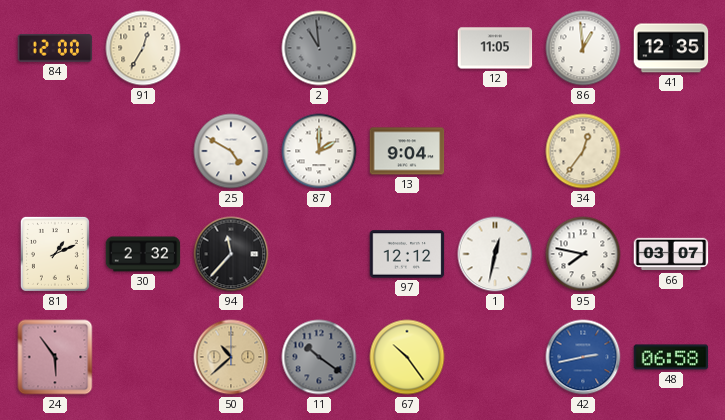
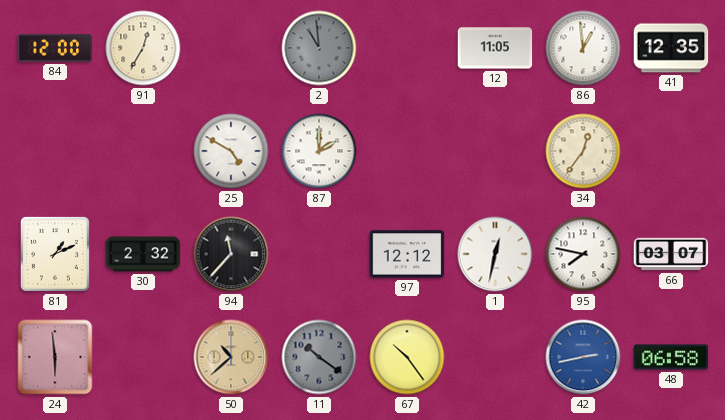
13: 9:04 -> none (407, 151)
24: 5:54 -> 5:59 (55, 357)
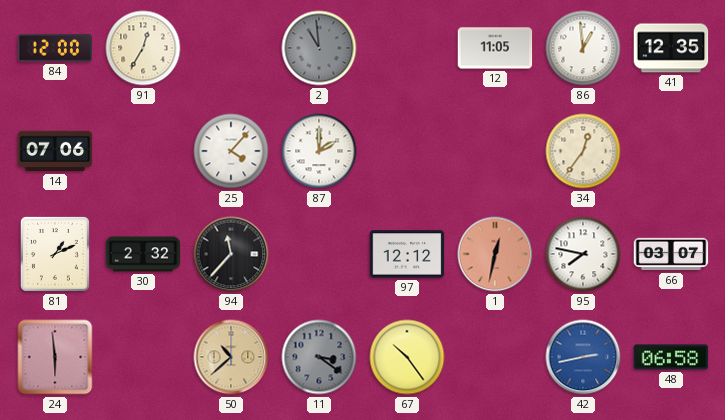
14: none -> 07:06 (55, 151)
25: 4:50 -> 4:07 (231, 151)
1 dial: white -> salmon (495, 254)
11: 10:21 -> 3:21 (319, 357)
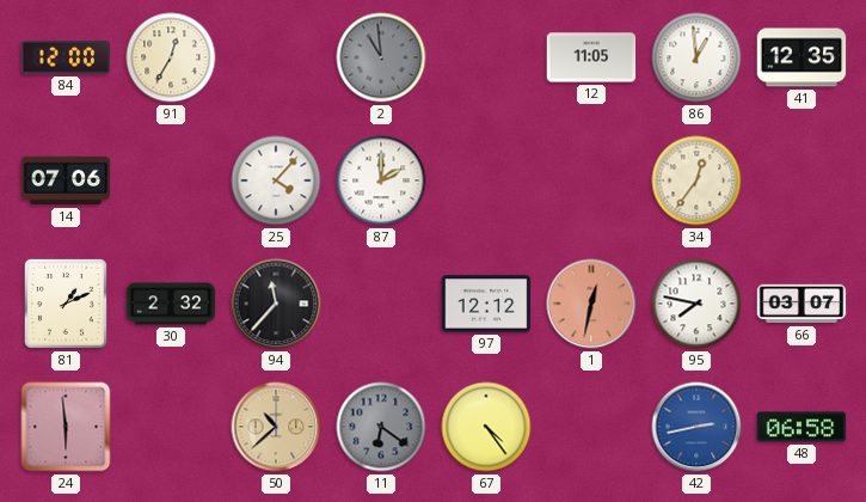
11: 3:21 -> 6:21 (381, 427)
67: 10:24 -> 4:24 (486, 427)
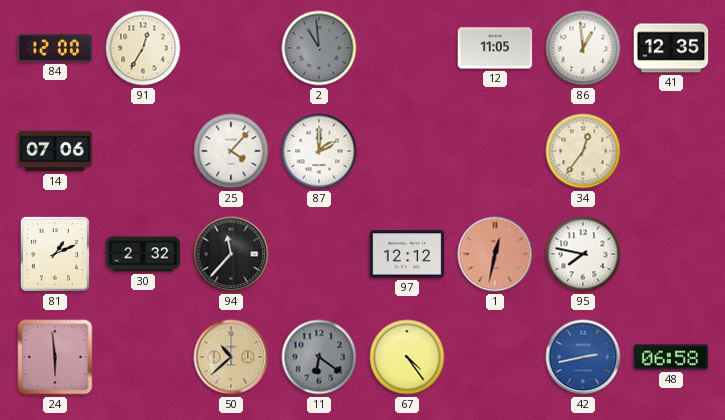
66: 03:07 -> none (801, 304)
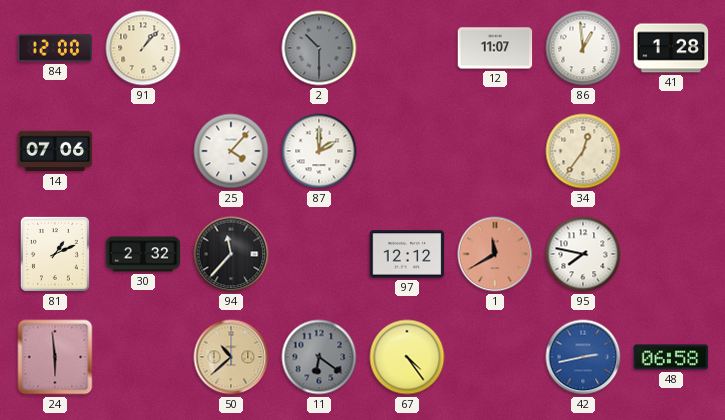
91: 12:35 -> 1:07 (143, 48)
2: 10:59 -> 10:30 (319, 48)
12: 11:05 -> 11:07 (495, 48)
41: 12:35 -> 1:28 (671, 48)
1: 12:32 -> 11:40 (495, 254)
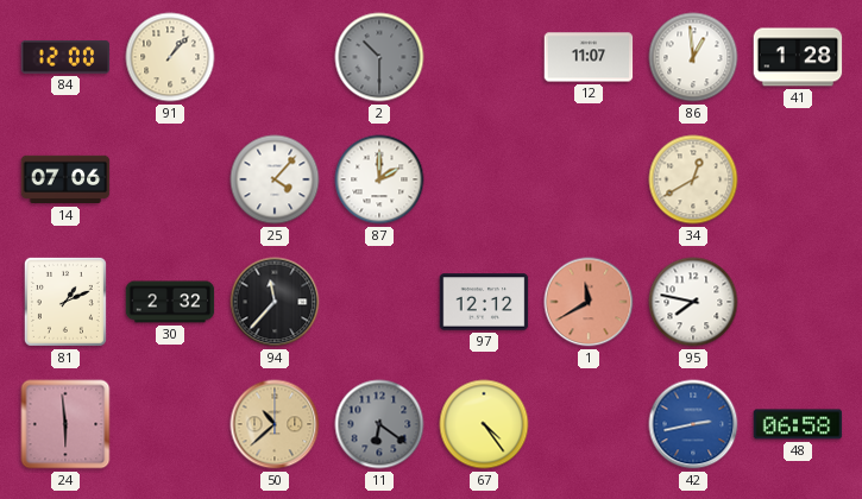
34: 12:36 -> 12:40 (693, 179)
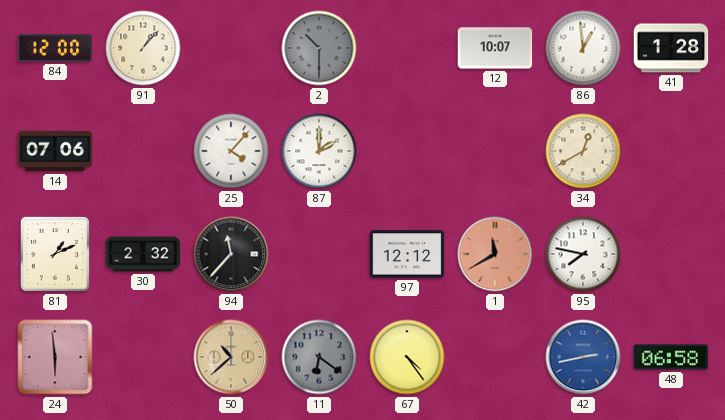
12: 11:07 -> 10:07 (495, 48)
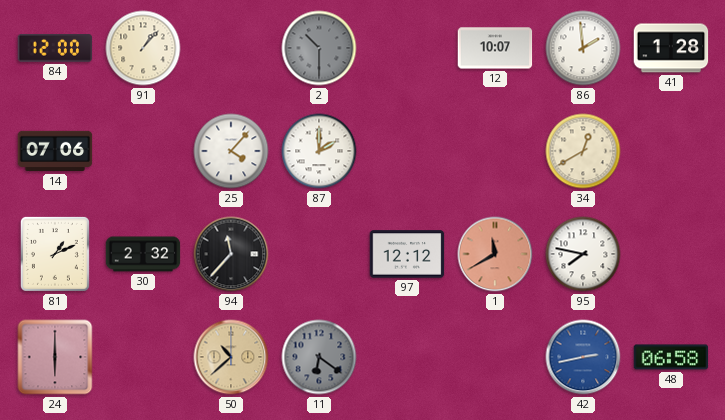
86: 12:59 -> 1:59 (583, 48)
24: 5:59 -> 6:00 (55, 357)
67: 4:24 -> none (407, 357)
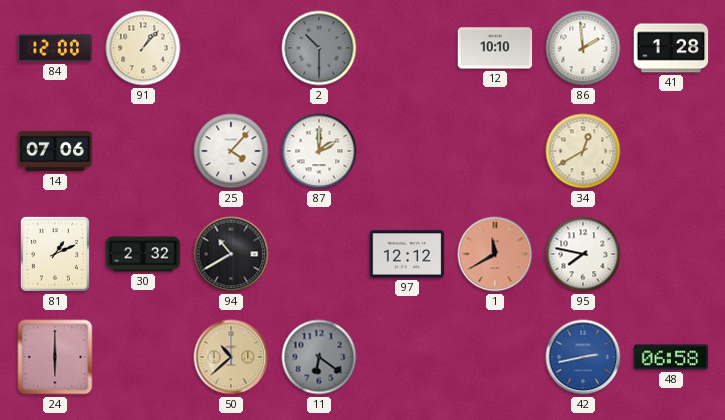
12: 10:07 -> 10:10 (495, 48)
94: 11:37 -> 10:40 (231, 254)
